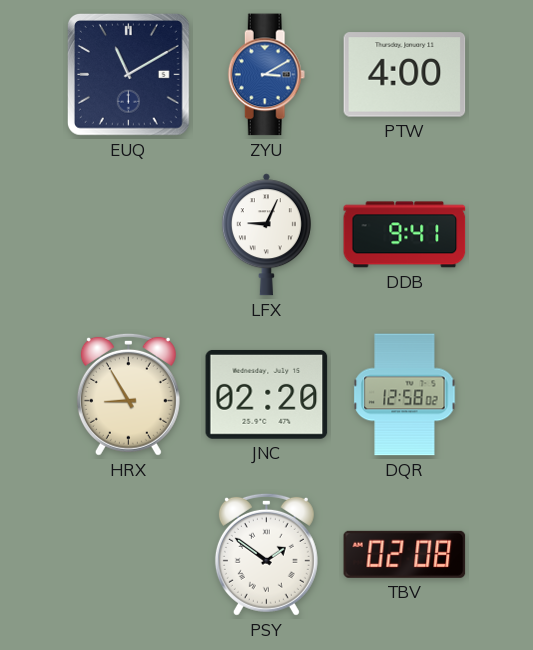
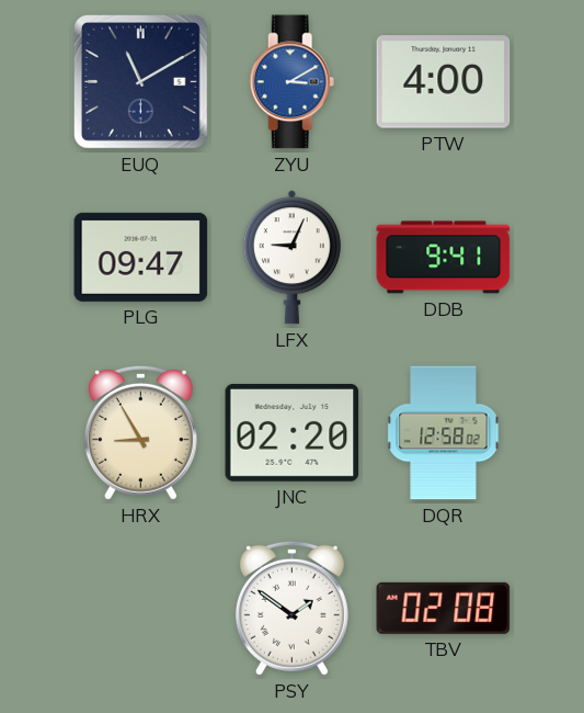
PLG: none -> 09:47 (141, 257)
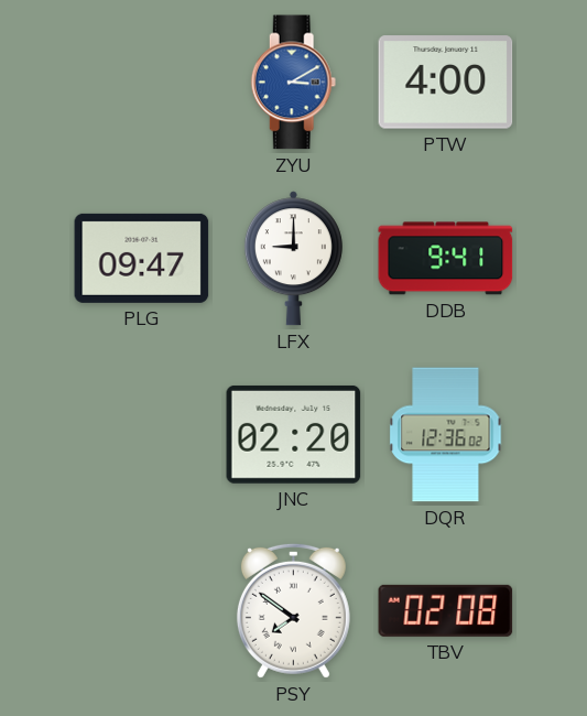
EUQ: 11:10 -> none (140, 81)
LFX: 9:04 -> 9:00 (293, 259)
HRX: 8:55 -> none (140, 432)
DQR: 12:58 -> 12:36 (446, 435)
PSY: 1:51 -> 7:51 (293, 610)
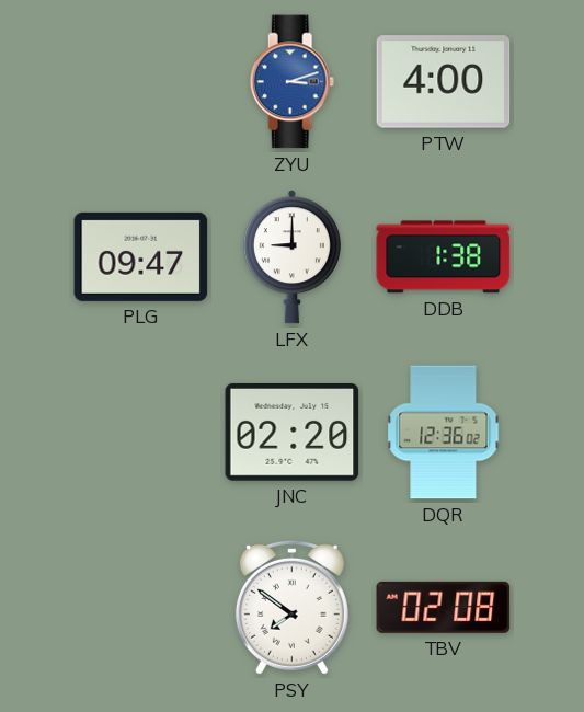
ZYU: 3:10 -> 3:12 (293, 82)
DDB: 9:41 -> 1:38 (444, 257)
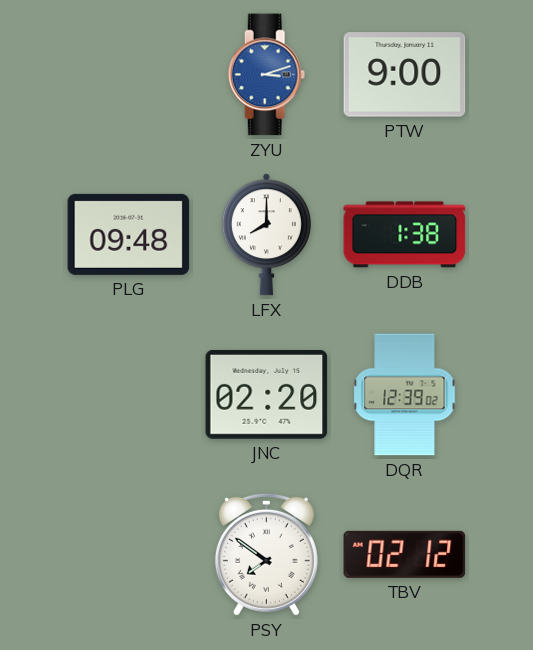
PTW: 4:00 -> 9:00 (405, 75)
PLG: 09:47 -> 09:48 (129, 234)
LFX: 9:00 -> 8:00 (266, 235)
DQR: 12:36 -> 12:39 (405, 395)
TBV: 02:08 -> 02:12 (405, 554)
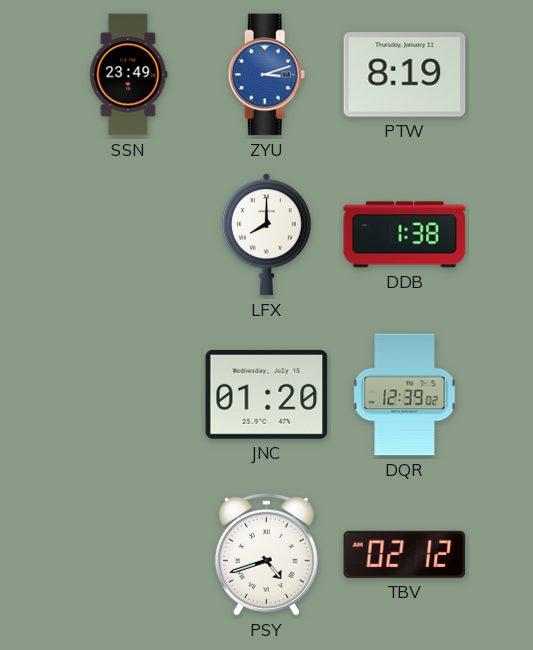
SSN: none -> 23:49 (129, 75)
PTW: 9:00 -> 8:19 (405, 75)
PLG: 09:48 -> none (129, 234)
JNC: 02:20 -> 01:20 (267, 394)
PSY: 7:51 -> 4:42 (266, 554)
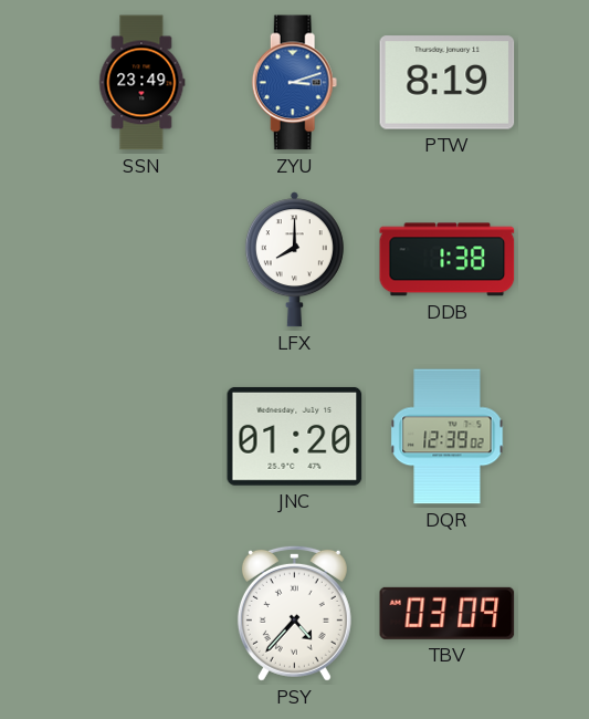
PSY: 4:42 -> 4:37 (294, 613)
TBV: 02:12 -> 03:09 (448, 613)
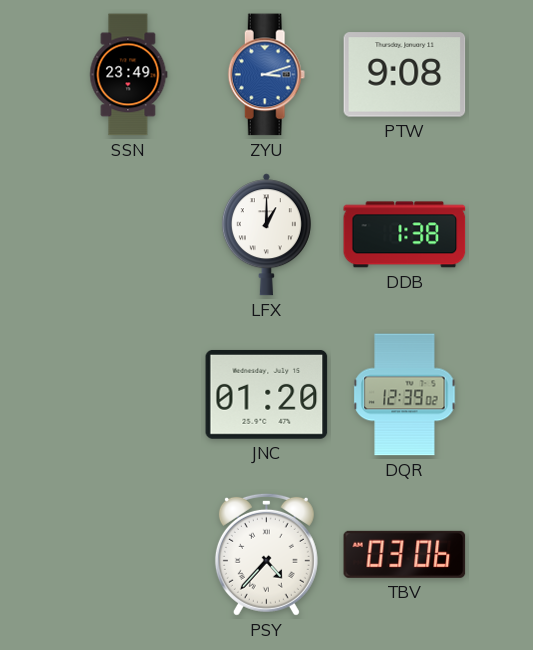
PTW: 8:19 -> 9:08 (405, 75)
LFX: 8:00 -> 1:00 (266, 235)
TBV: 03:09 -> 03:06 (405, 554)
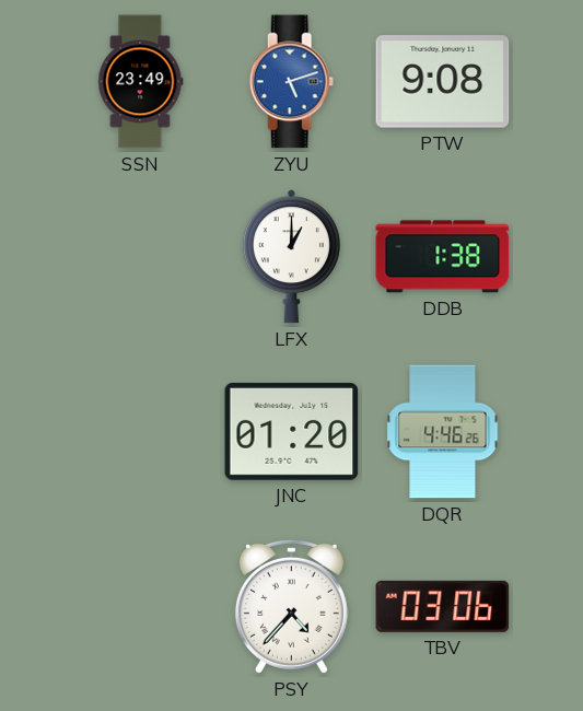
ZYU: 3:12 -> 5:12 (292, 82)
DQR: 12:39 -> 4:46 (443, 432)
